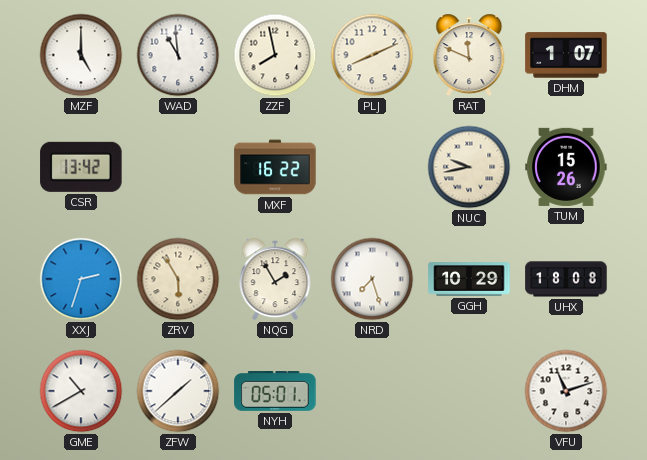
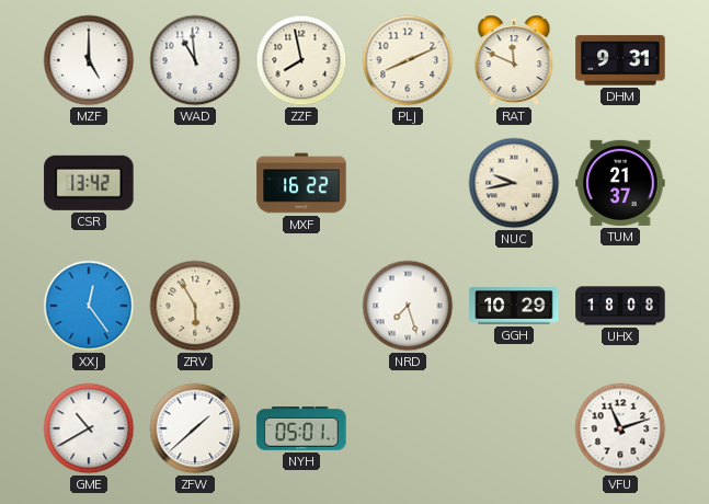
DHM: 1:07 -> 9:31 (620, 60)
TUM: 15:26 -> 21:37 (620, 183)
XXJ: 2:33 -> 12:24 (89, 306)
NQG: 1:55 -> none (275, 279)
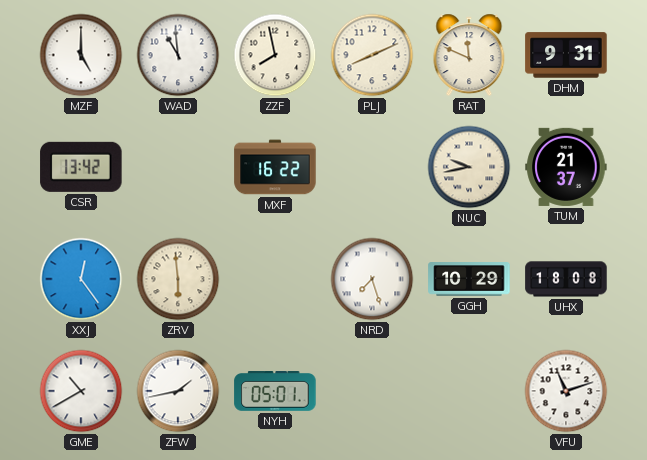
ZRV: 5:55 -> 5:59 (178, 279)
ZFW: 1:38 -> 1:43 (178, 391)
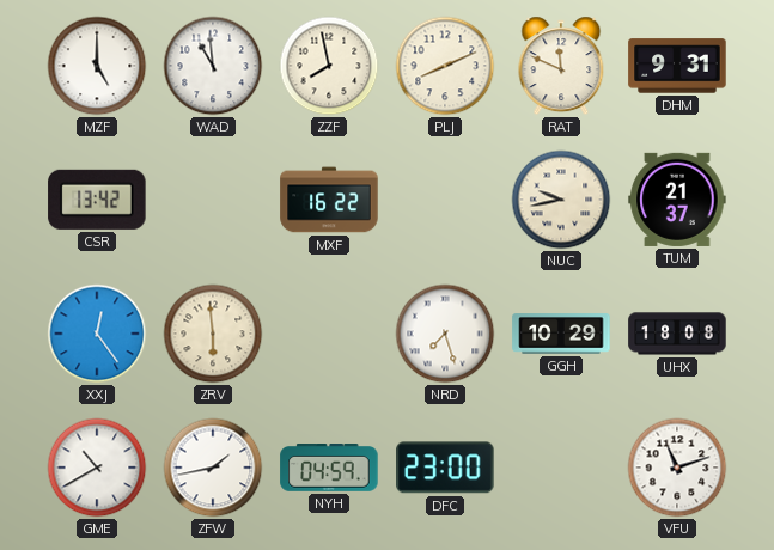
NYH: 05:01 -> 04:59 (329, 469)
DFC: none -> 23:00 (445, 467)
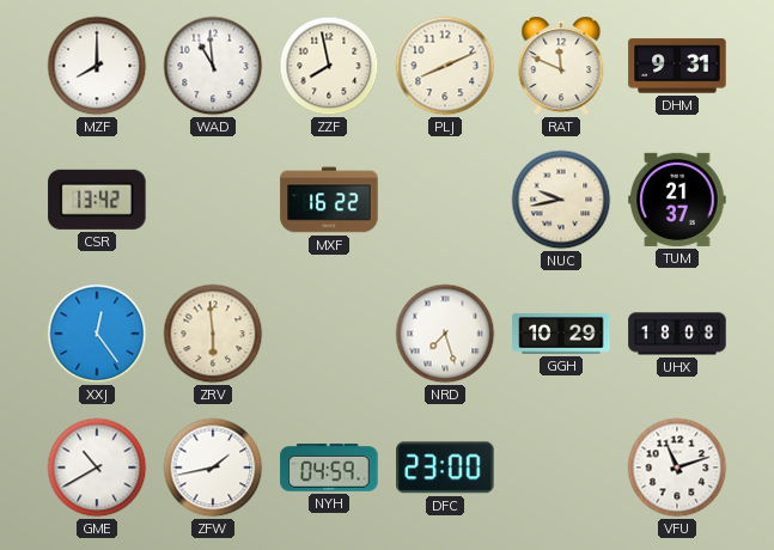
MZF: 5:00 -> 8:00 (97, 66)
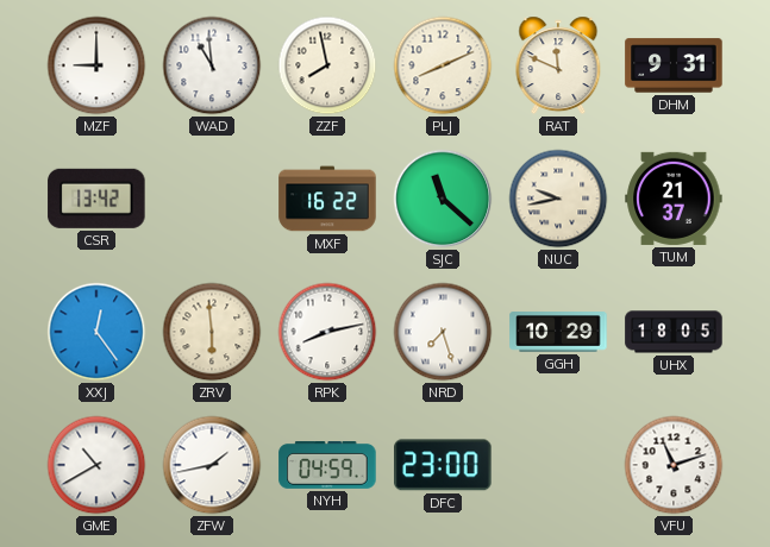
MZF: 8:00 -> 9:00 (96, 65)
SJC: none -> 11:22 (443, 199)
RPK: none -> 8:13 (327, 332)
UHX: 18:08 -> 18:05 (674, 332)
